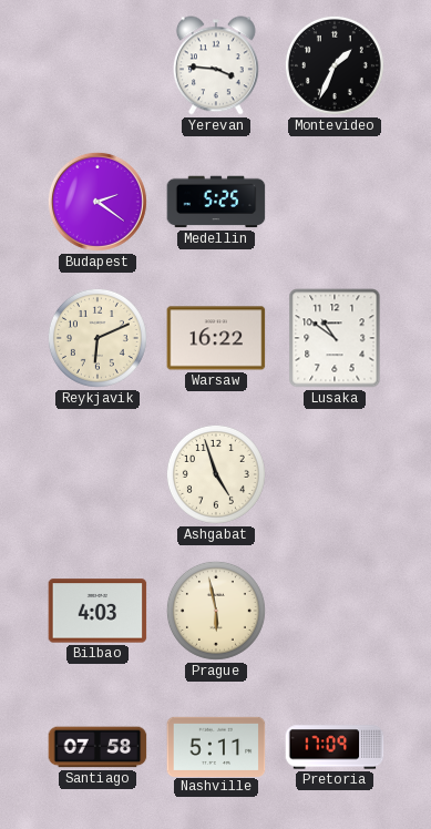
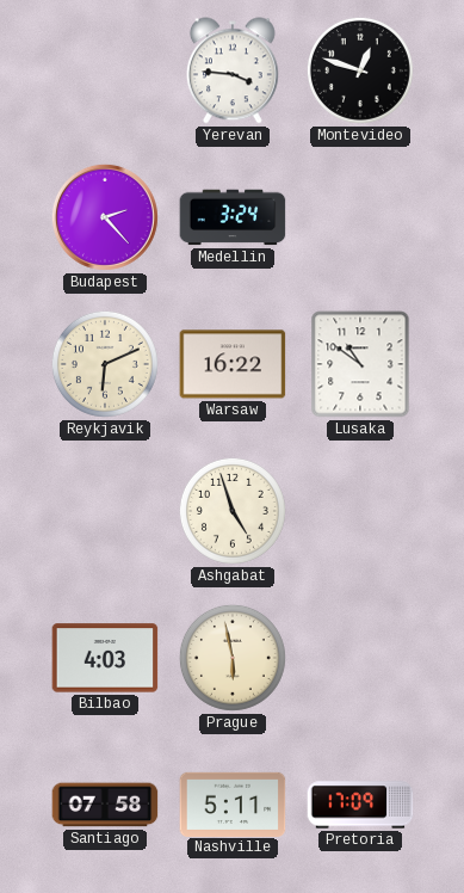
Montevideo: 1:34 -> 12:48 (360, 70)
Budapest: 2:21 -> 2:23 (105, 217)
Medellin: 5:25 -> 3:24 (233, 217)
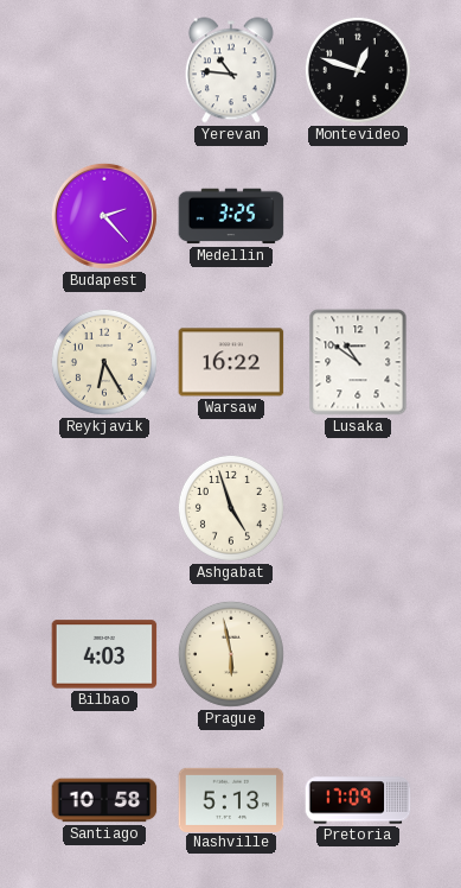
Yerevan: 3:46 -> 10:46 (231, 70)
Medellin: 3:24 -> 3:25 (231, 216)
Reykjavik: 6:11 -> 6:25 (104, 362)
Santiago: 07:58 -> 10:58 (104, 800)
Nashville: 5:11 -> 5:13 (231, 799)
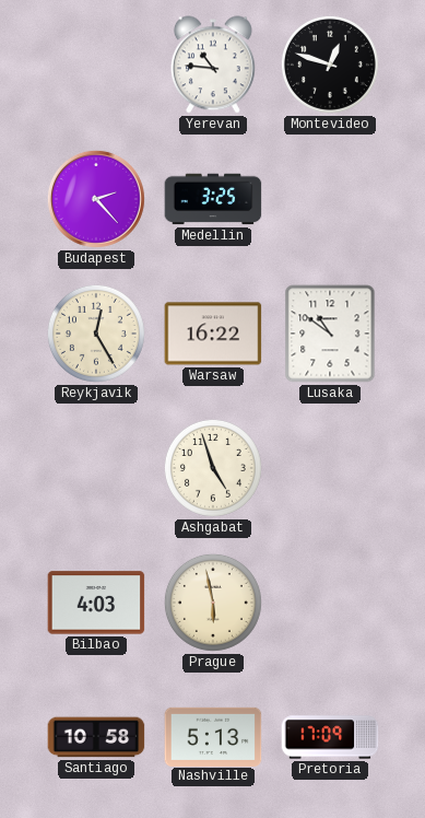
Reykjavik: 6:25 -> 12:25 (96, 334)
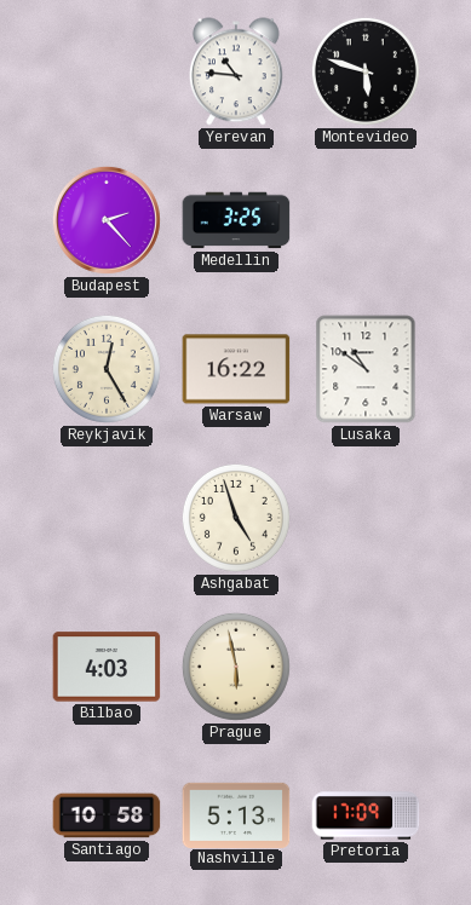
Montevideo: 12:48 -> 5:48 (366, 71)
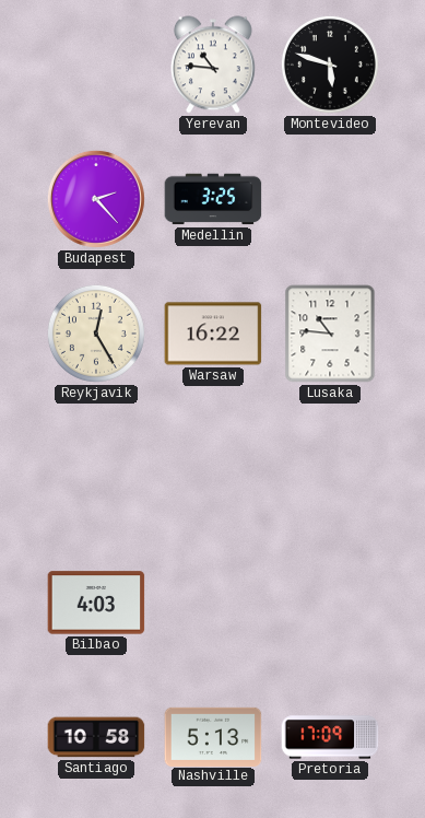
Lusaka: 10:51 -> 10:46 (330, 334)
Ashgabat: 4:57 -> none (236, 518)
Prague: 5:58 -> none (236, 667)
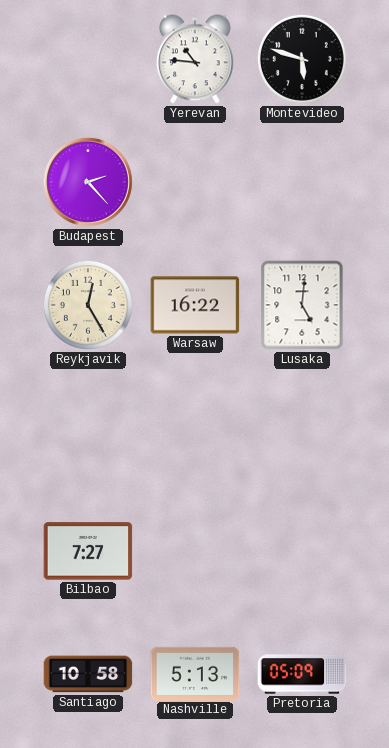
Medellin: 3:25 -> none (213, 199)
Lusaka: 10:46 -> 5:01 (302, 305)
Bilbao: 4:03 -> 7:27 (88, 551)
Pretoria: 17:09 -> 05:09 (302, 674)
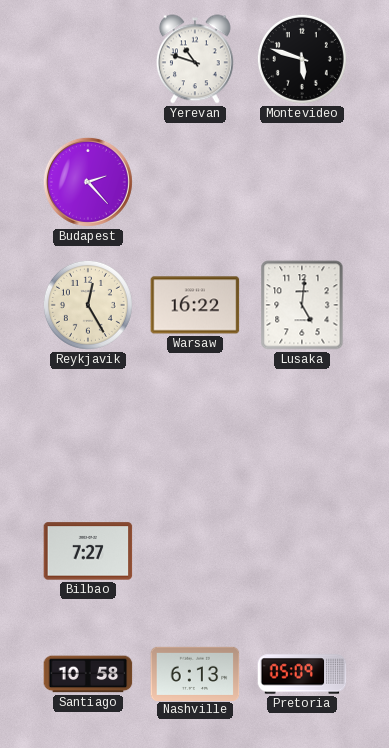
Yerevan: 10:46 -> 10:48 (195, 59)
Nashville: 5:13 -> 6:13 (195, 673)
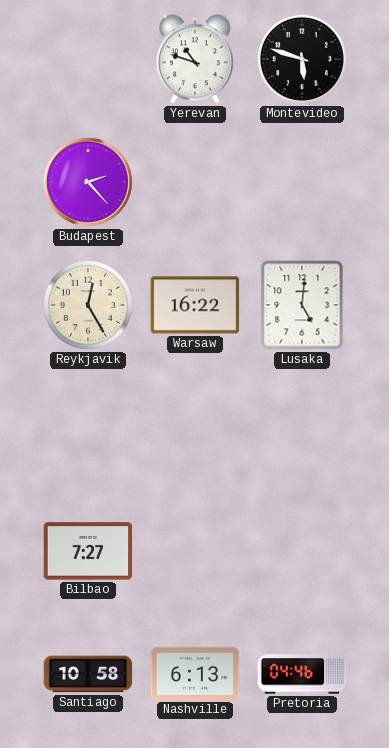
Pretoria: 05:09 -> 04:46 (302, 674)
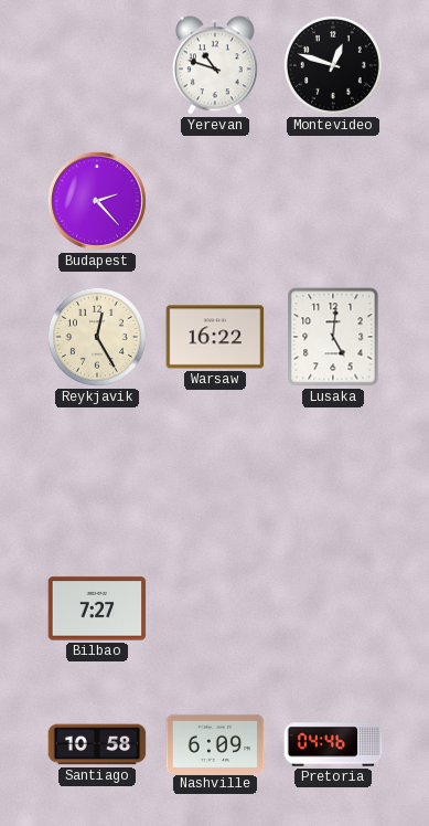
Montevideo: 5:48 -> 12:48 (333, 65)
Nashville: 6:13 -> 6:09 (215, 743)
